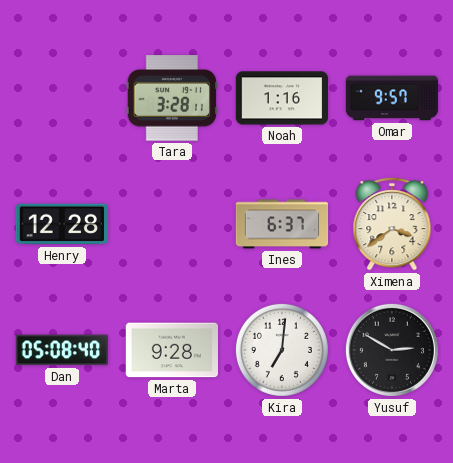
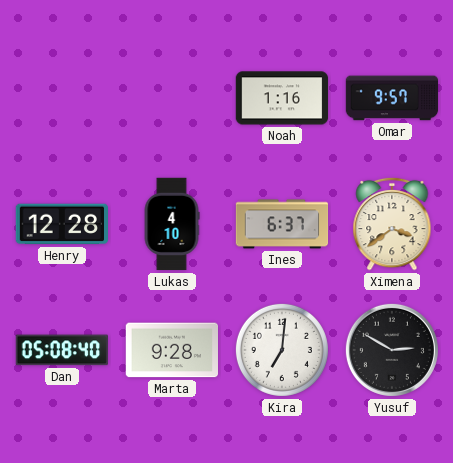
Tara: 3:28 -> none (171, 98)
Lukas: none -> 4:10 (172, 224)
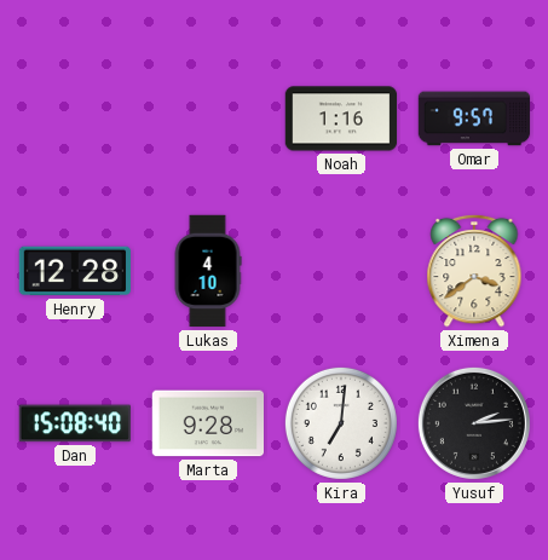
Ines: 6:37 -> none (282, 224)
Dan: 05:08 -> 15:08 (75, 423)
Yusuf: 2:50 -> 2:14 (474, 423)
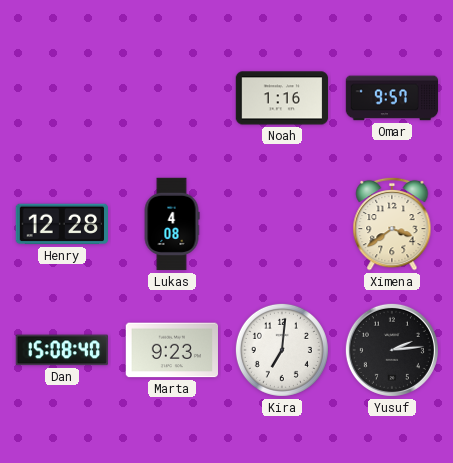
Lukas: 4:10 -> 4:08 (172, 224)
Marta: 9:28 -> 9:23 (172, 350)
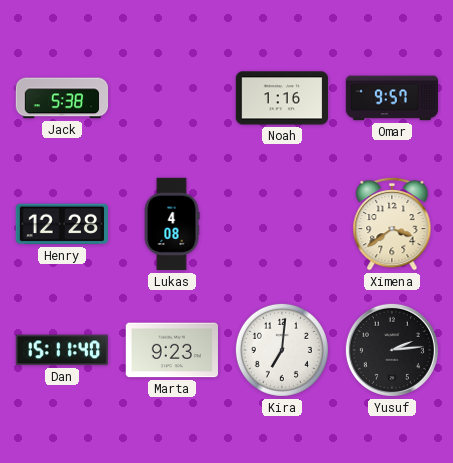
Jack: none -> 5:38 (62, 98)
Dan: 15:08 -> 15:11 (62, 350)
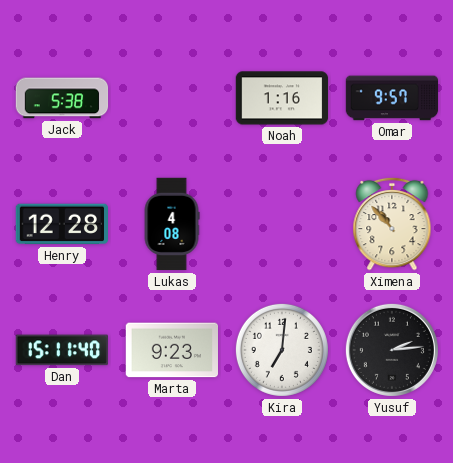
Ximena: 3:39 -> 10:53 (392, 224)
